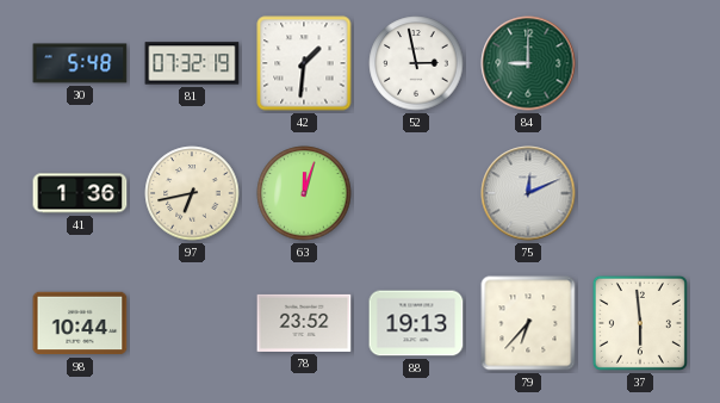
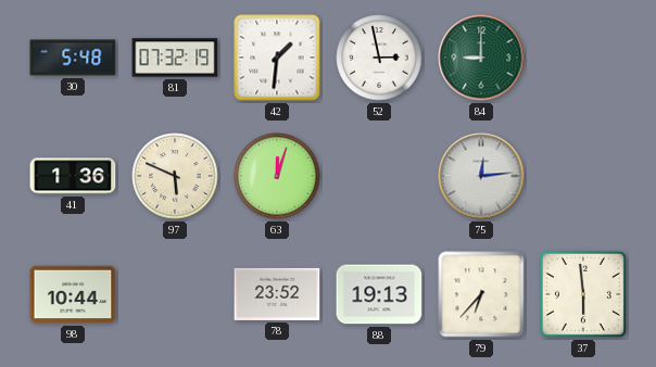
97: 6:43 -> 5:49 (175, 176)
75: 12:11 -> 12:14 (481, 176)
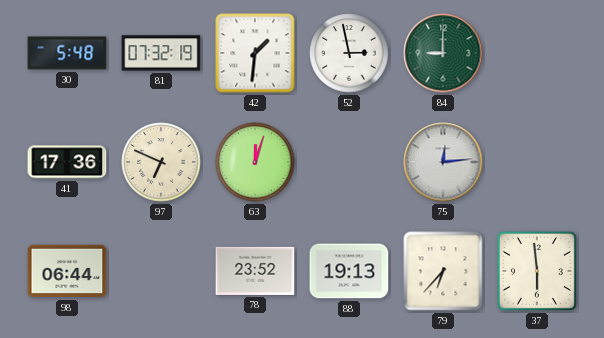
41: 1:36 -> 17:36 (67, 162)
97: 5:49 -> 6:49 (161, 162)
98: 10:44 -> 06:44 (67, 271)
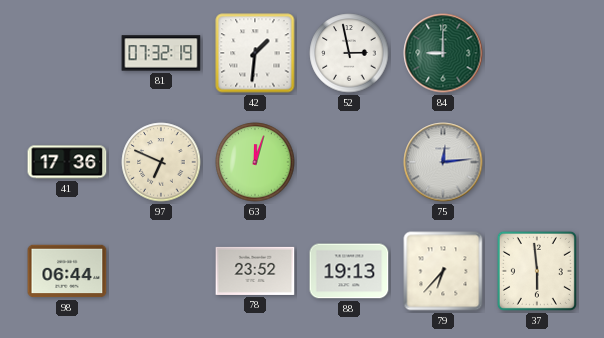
30: 5:48 -> none (67, 53)
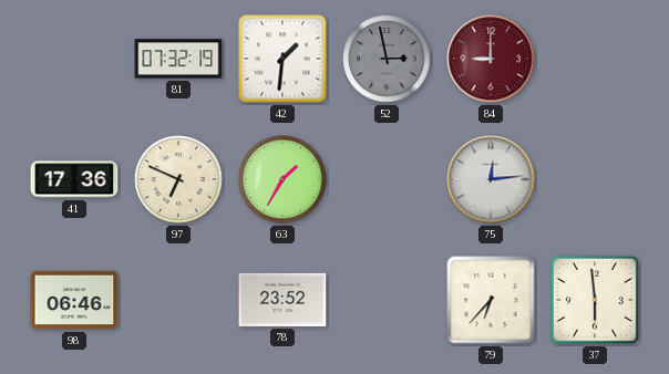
52 dial: white -> grey (387, 59)
84 dial: green -> burgundy (491, 59)
63: 12:03 -> 1:35 (282, 179)
98: 06:44 -> 06:46 (74, 300)
88: 19:13 -> none (349, 271)
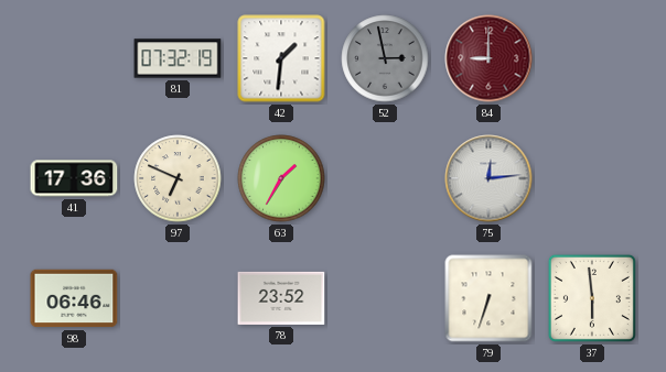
79: 6:37 -> 6:33 (488, 298)
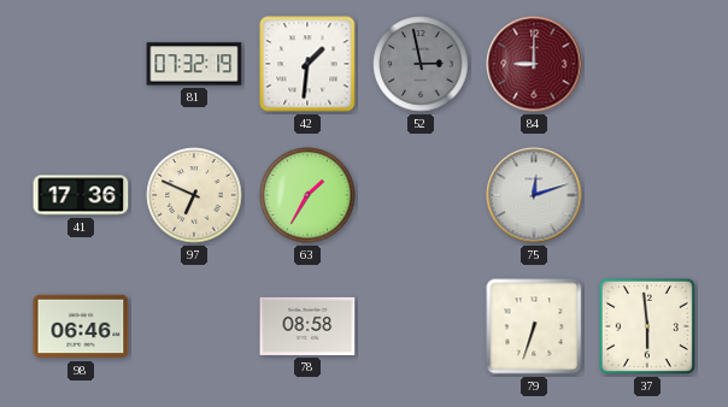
75: 12:14 -> 12:12 (534, 195)
78: 23:52 -> 08:58 (307, 326)
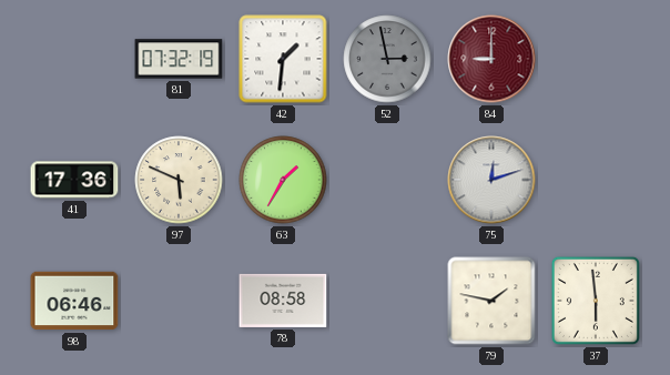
97: 6:49 -> 5:49 (179, 180)
79: 6:33 -> 1:47 (491, 301)
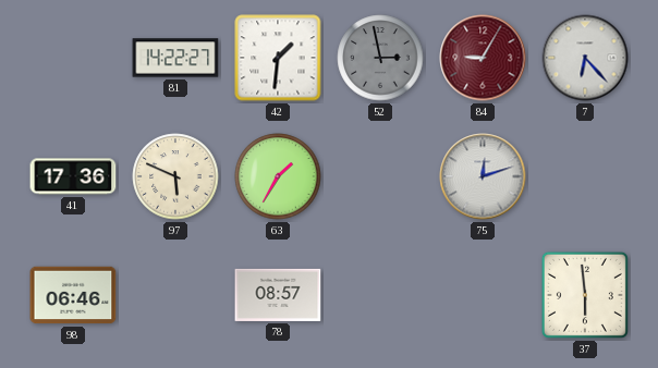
81: 07:32 -> 14:22 (175, 58)
84: 9:00 -> 9:05 (483, 58)
7: none -> 6:23 (585, 58)
78: 08:58 -> 08:57 (278, 295)
79: 1:47 -> none (491, 301)
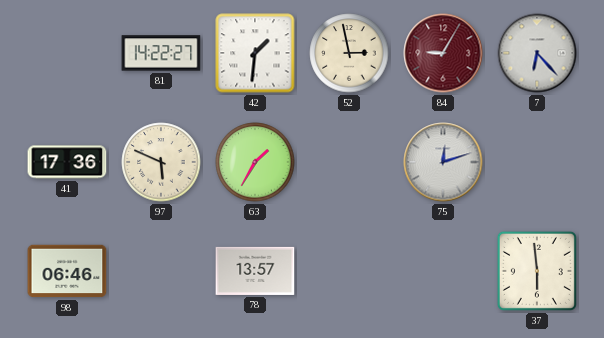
52 dial: grey -> cream (349, 53)
78: 08:57 -> 13:57 (255, 271)
